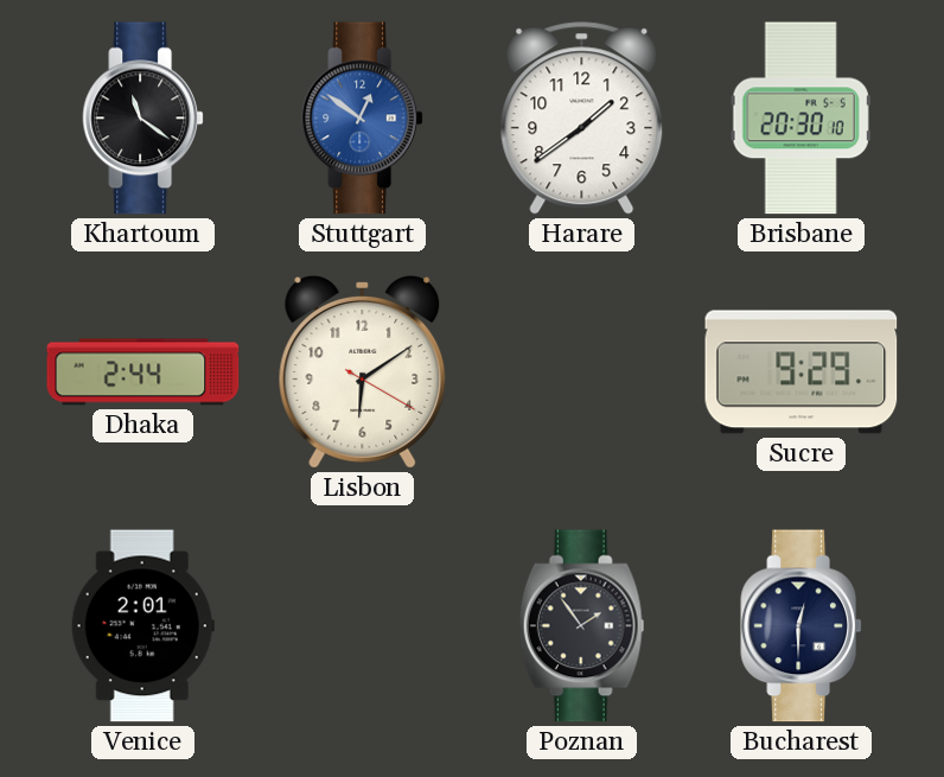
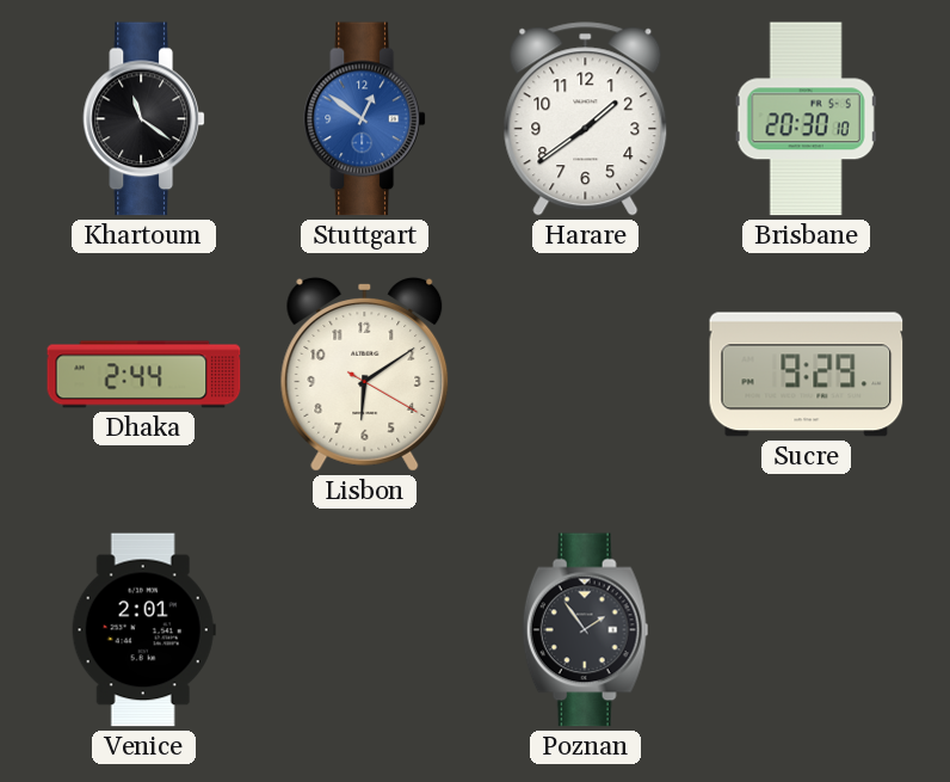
Bucharest: 12:30 -> none (801, 626)
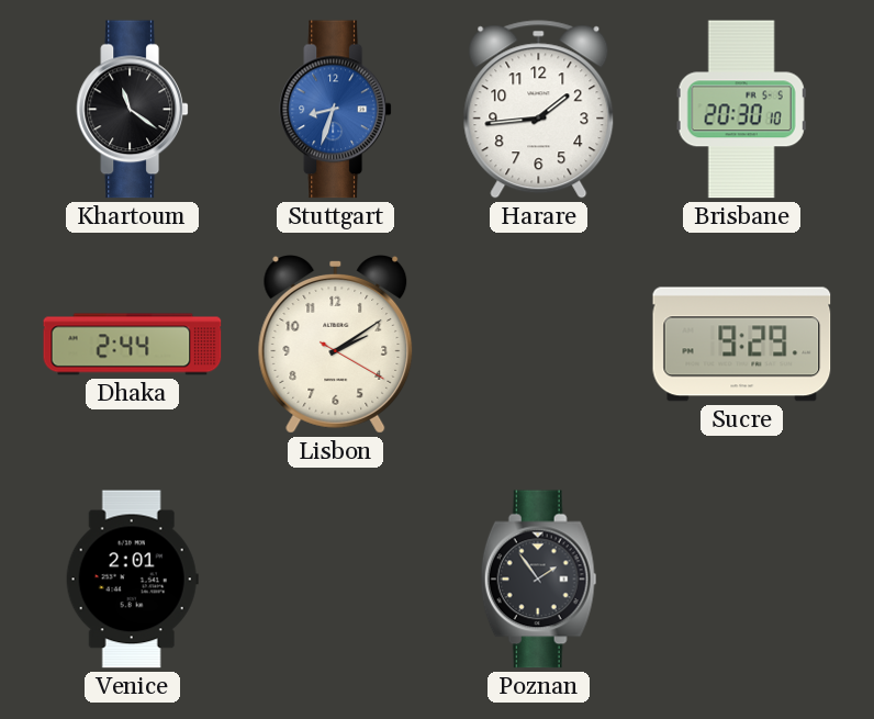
Stuttgart: 12:51 -> 8:33 (335, 110)
Harare: 1:39 -> 1:44 (539, 110)
Lisbon: 6:09 -> 2:09 (336, 345)
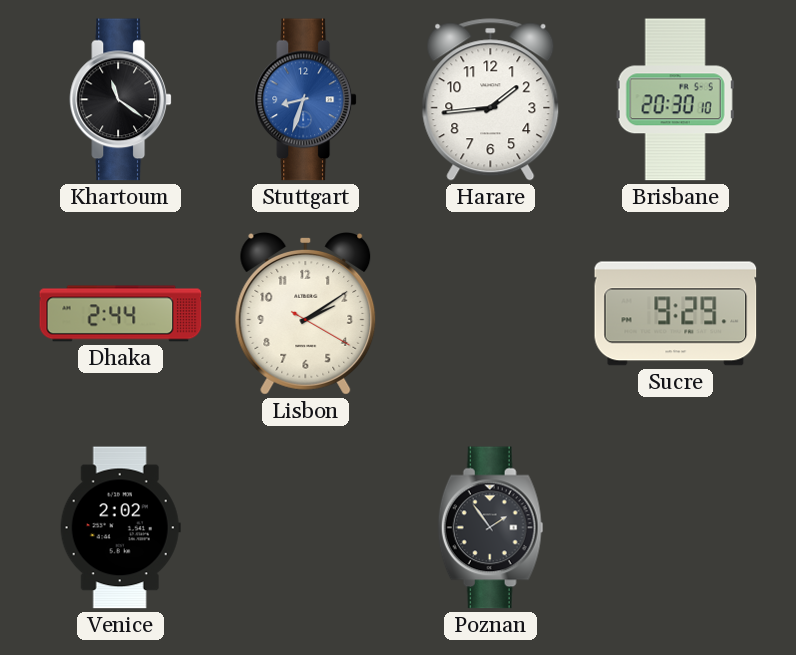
Venice: 2:01 -> 2:02 (120, 528)
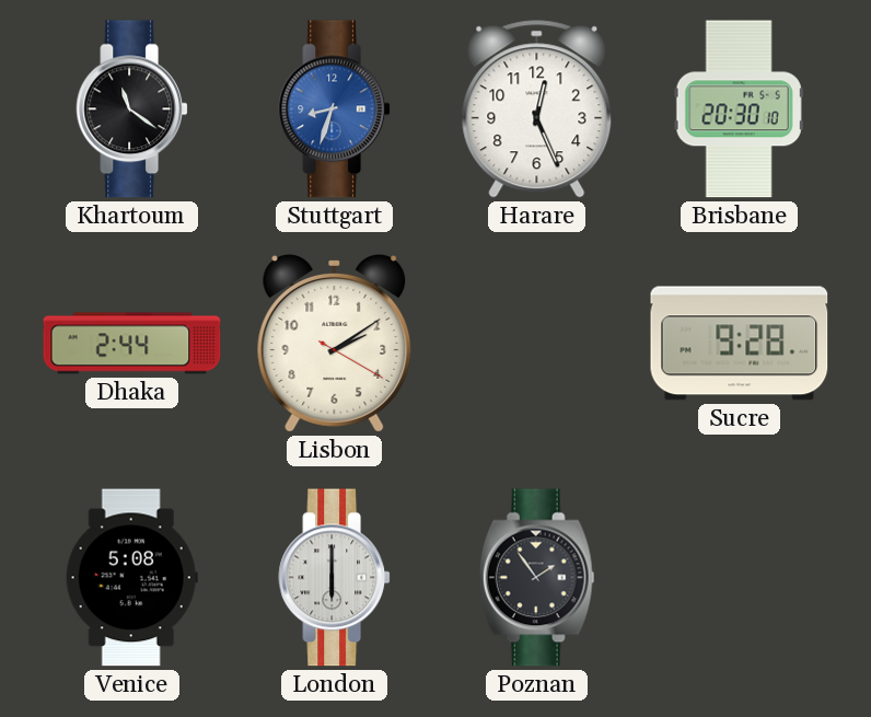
Harare: 1:44 -> 12:26 (537, 109)
Sucre: 9:29 -> 9:28 (740, 344)
Venice: 2:02 -> 5:08 (131, 578)
London: none -> 6:00 (334, 578)
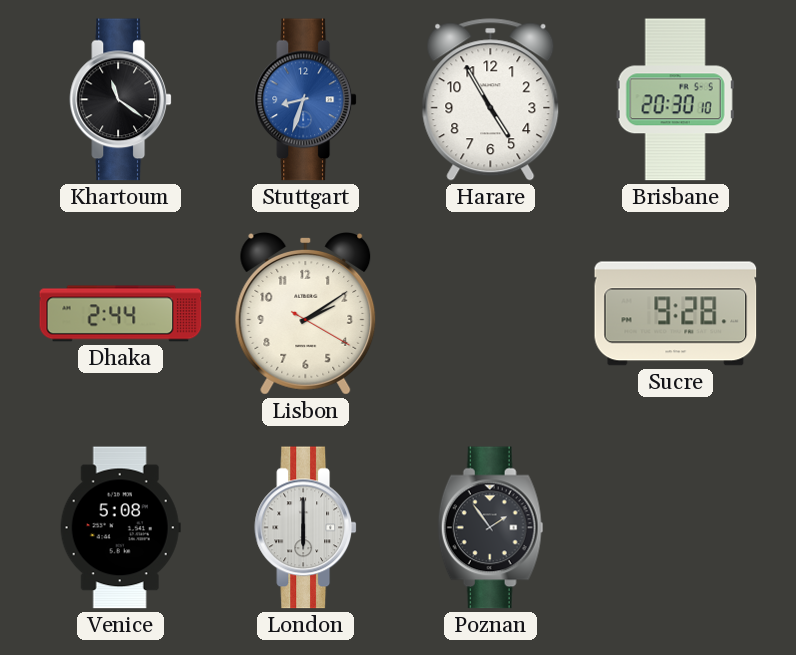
Harare: 12:26 -> 4:55 (491, 100)
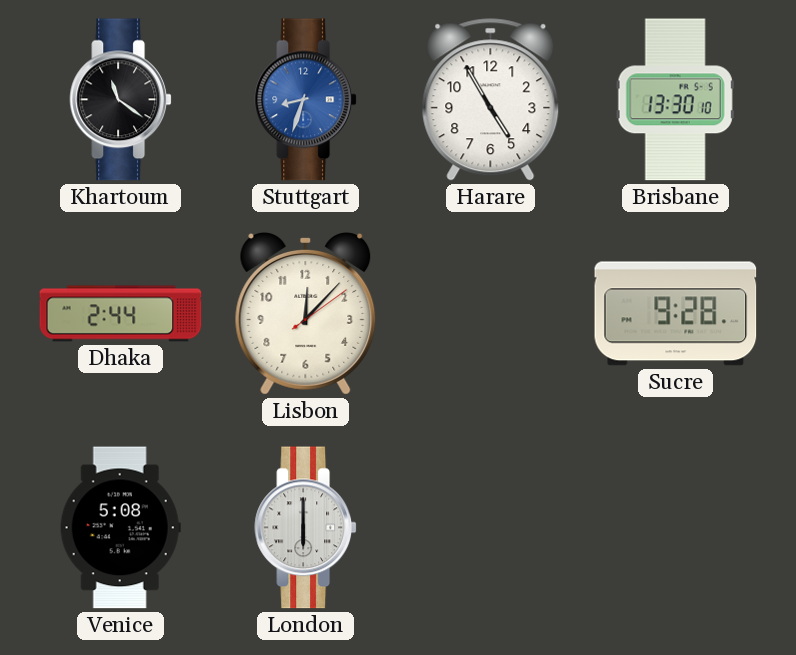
Brisbane: 20:30 -> 13:30 (675, 100)
Lisbon: 2:09 -> 12:07 (306, 314)
Poznan: 1:54 -> none (491, 528)
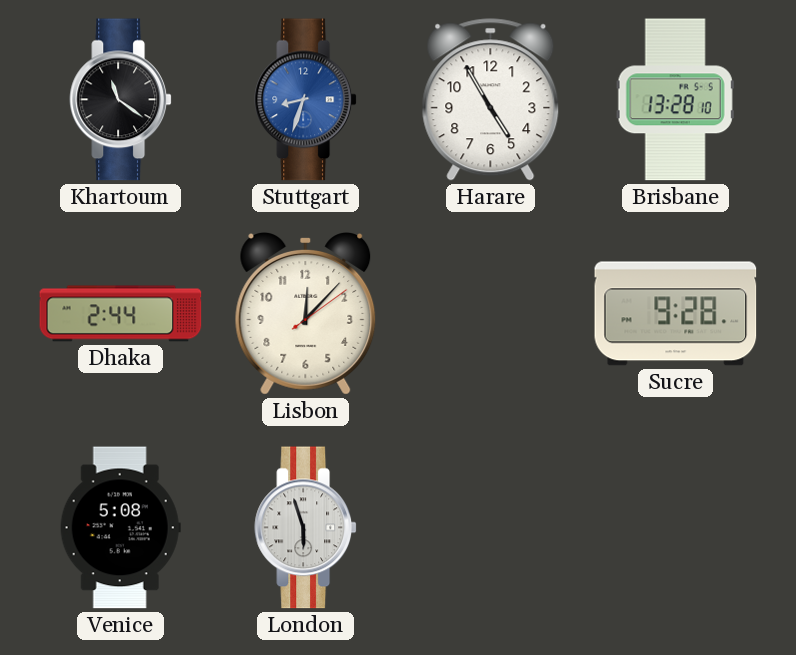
Brisbane: 13:30 -> 13:28 (675, 100)
London: 6:00 -> 5:57 (305, 528)
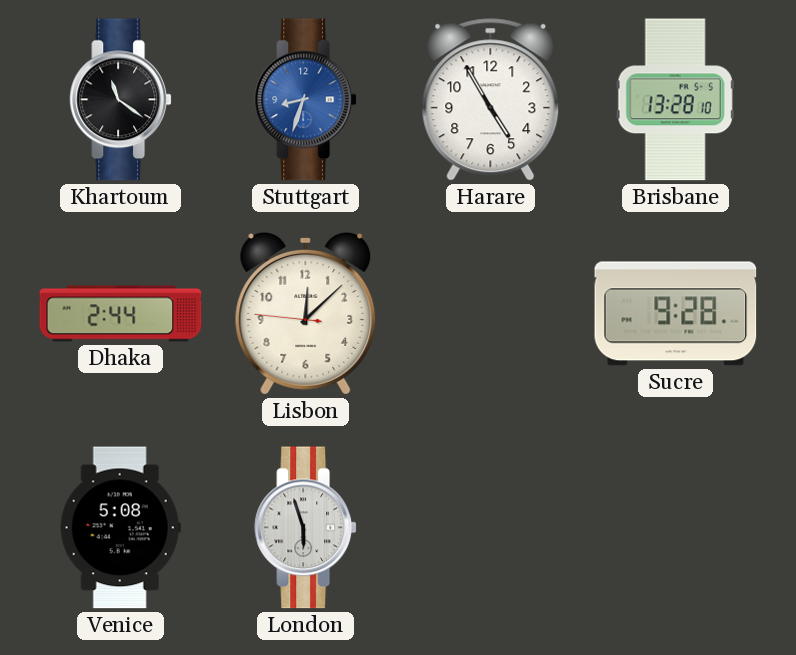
Lisbon: 12:07:09 -> 12:07:46 (306, 314)
